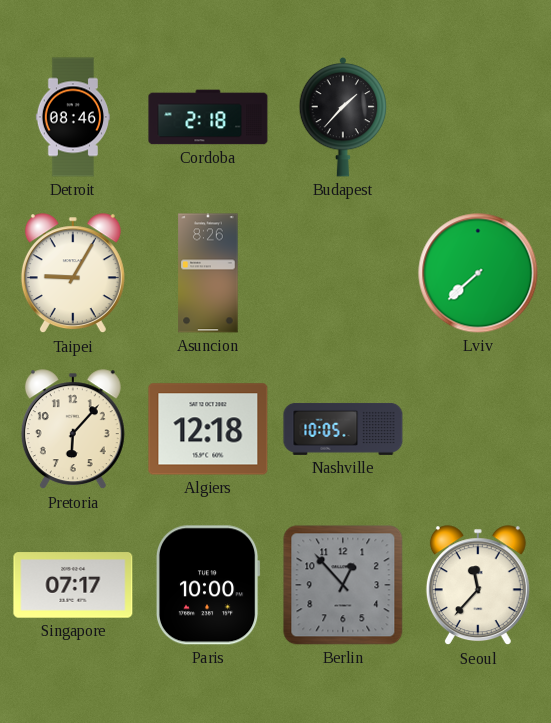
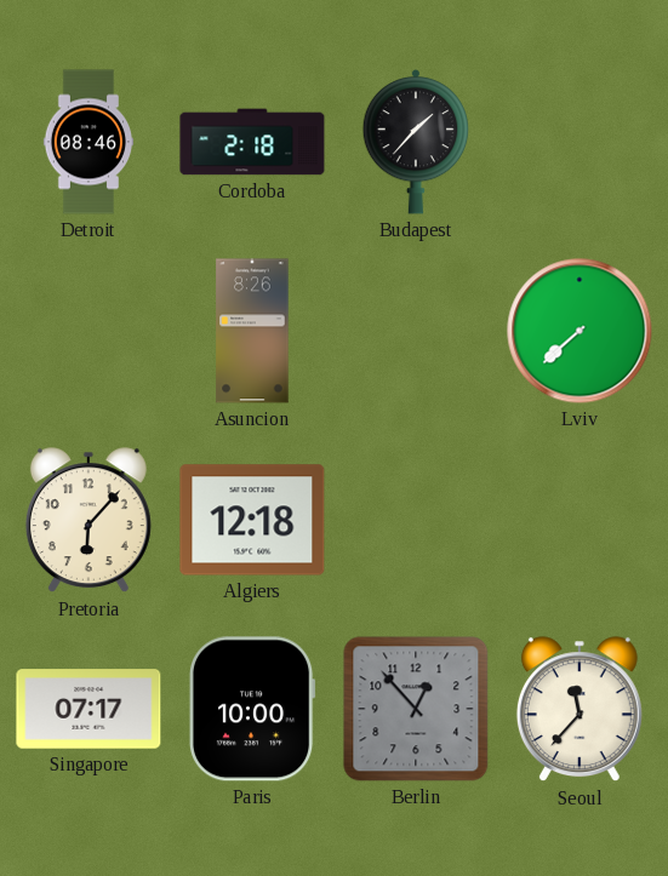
Taipei: 9:05 -> none (73, 274)
Nashville: 10:05 -> none (343, 429)
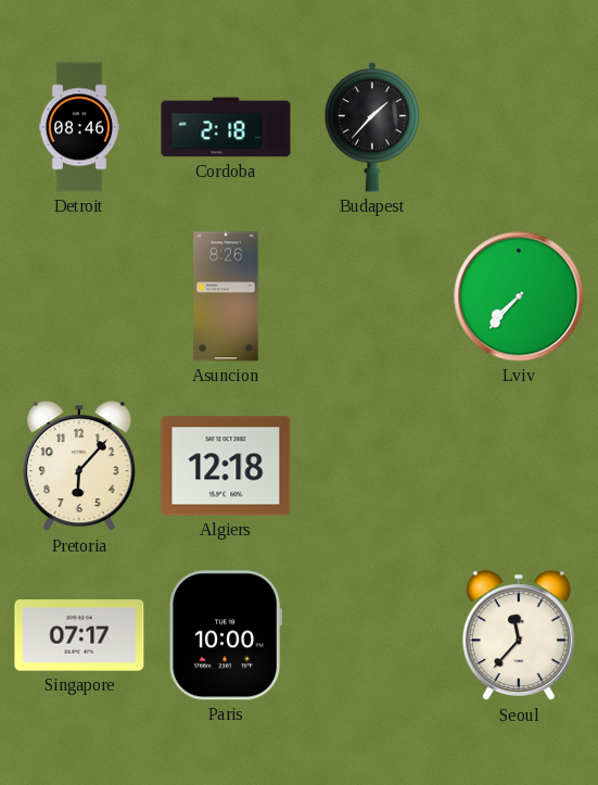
Lviv: 7:38 -> 7:37 (519, 296)
Berlin: 12:53 -> none (416, 709)
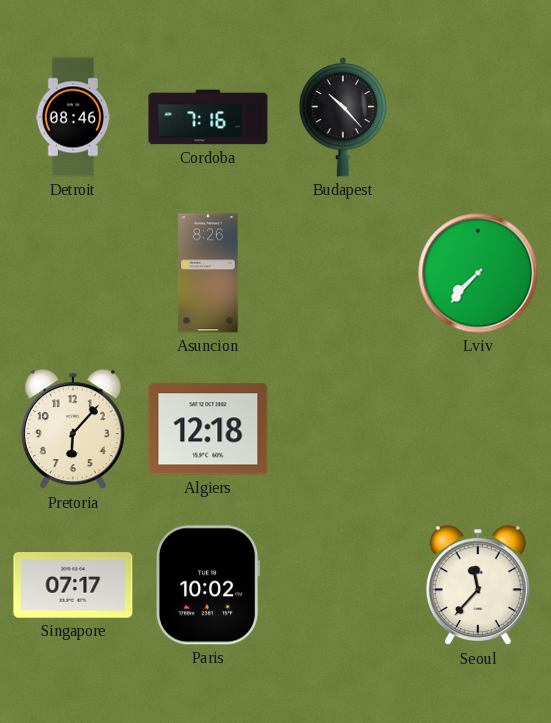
Cordoba: 2:18 -> 7:16 (208, 117)
Budapest: 1:37 -> 10:23 (343, 118)
Paris: 10:00 -> 10:02 (208, 585)
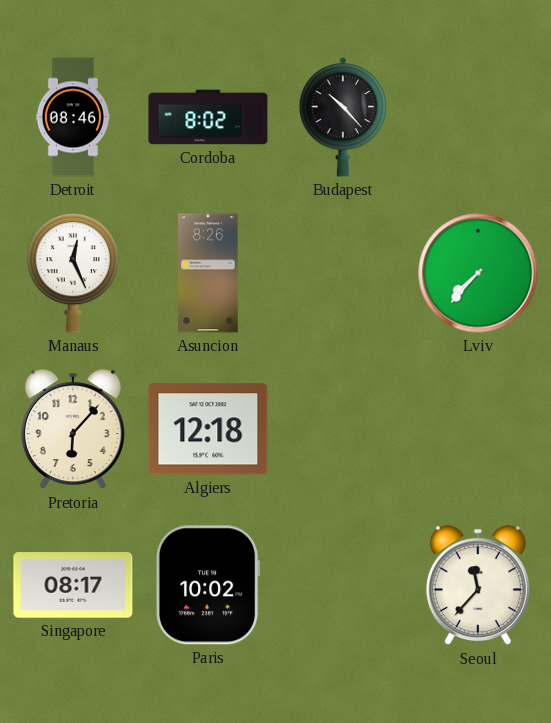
Cordoba: 7:16 -> 8:02 (208, 117)
Manaus: none -> 12:26 (72, 274)
Singapore: 07:17 -> 08:17 (73, 585)
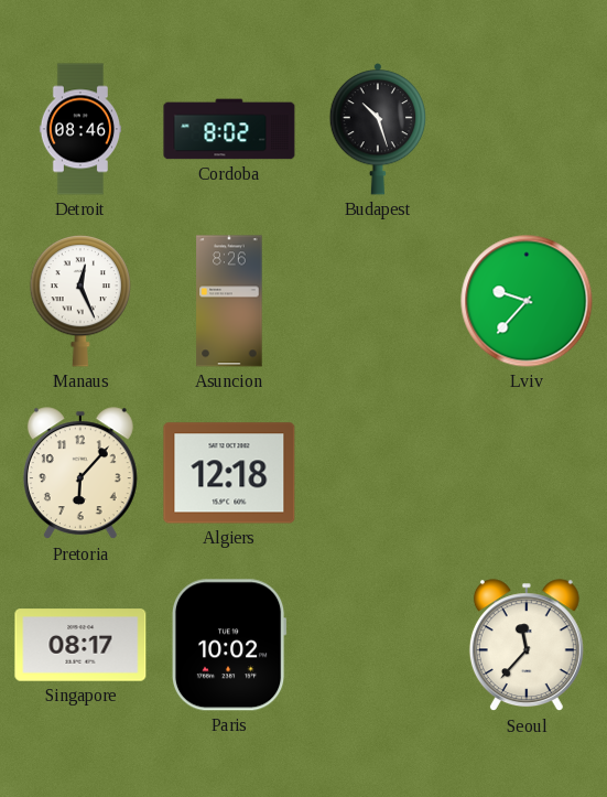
Budapest: 10:23 -> 10:27 (378, 130)
Lviv: 7:37 -> 9:37 (527, 301)
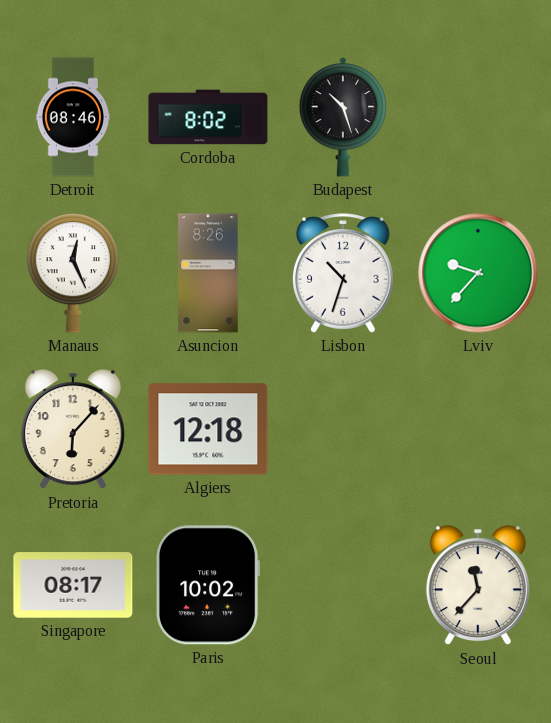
Lisbon: none -> 10:33 (344, 273)
